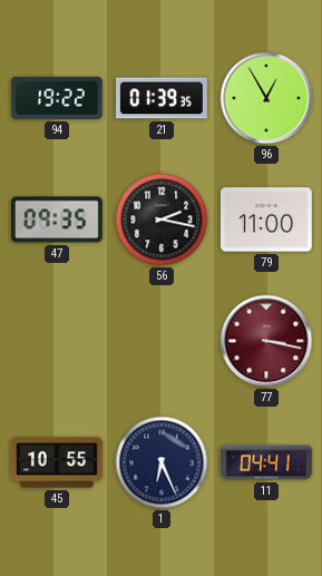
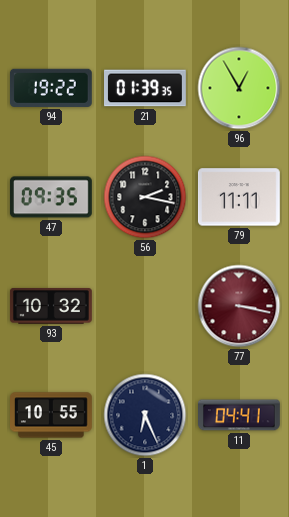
79: 11:00 -> 11:11 (239, 197)
93: none -> 10:32 (51, 306)
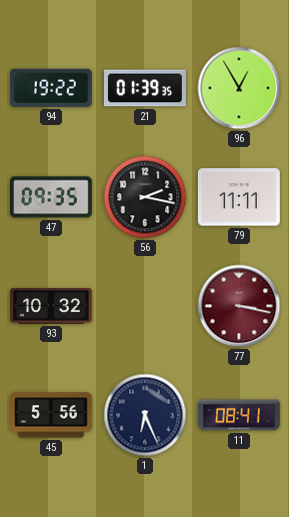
45: 10:55 -> 5:56 (52, 415)
11: 04:41 -> 08:41 (240, 415)
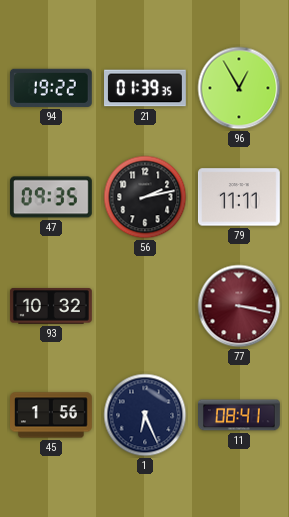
56: 2:17 -> 2:13 (145, 197)
45: 5:56 -> 1:56 (52, 415)
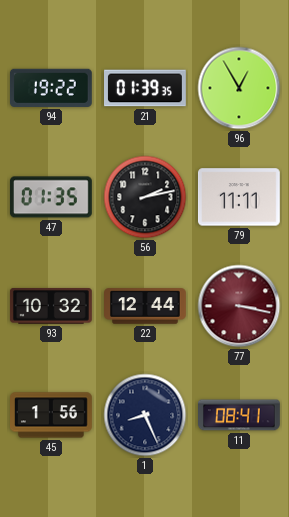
47: 09:35 -> 01:35 (51, 197)
22: none -> 12:44 (146, 306)
1: 6:26 -> 8:26 (145, 415)
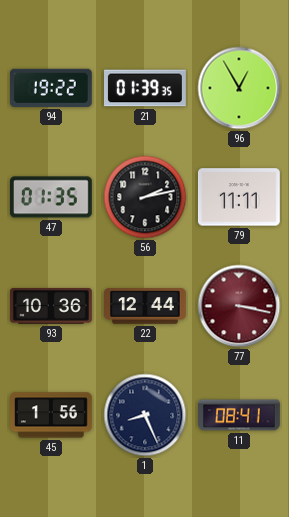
93: 10:32 -> 10:36 (51, 306)
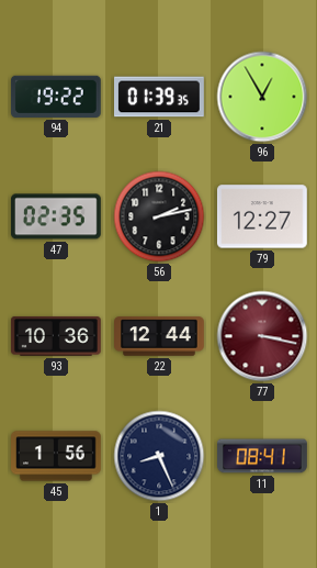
47: 01:35 -> 02:35 (56, 216)
79: 11:11 -> 12:27 (262, 216)
